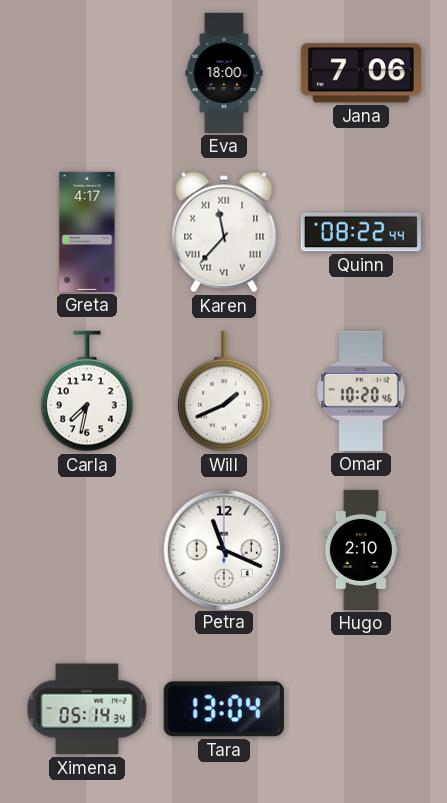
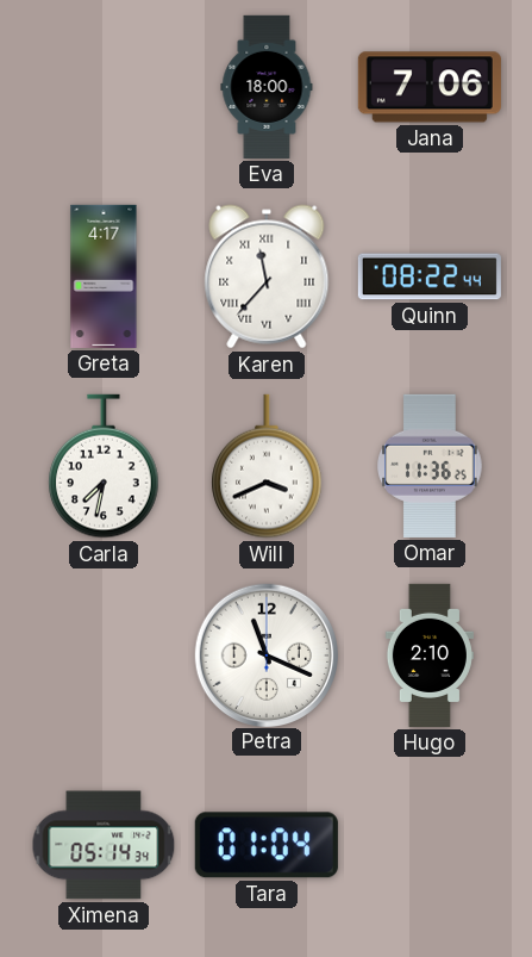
Will: 1:41 -> 3:41 (267, 466)
Omar: 10:20 -> 11:36 (430, 466)
Tara: 13:04 -> 01:04 (267, 845)
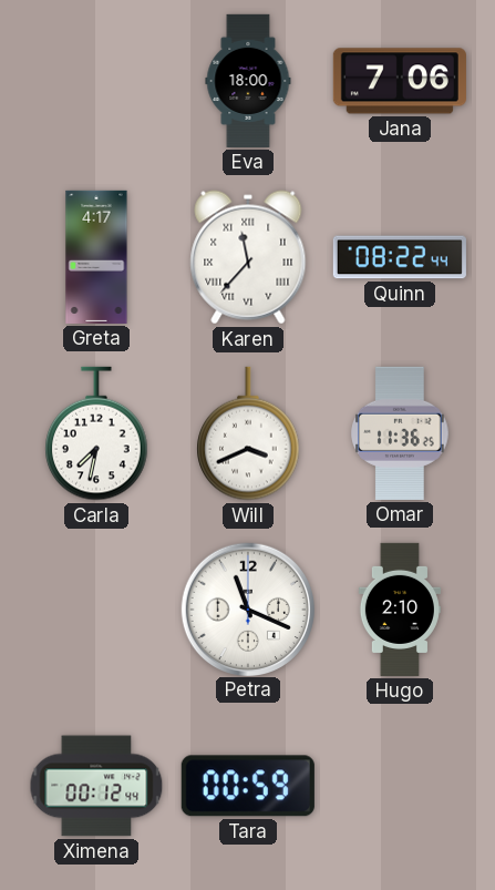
Ximena: 05:14 -> 00:12 (96, 786)
Tara: 01:04 -> 00:59 (248, 786)
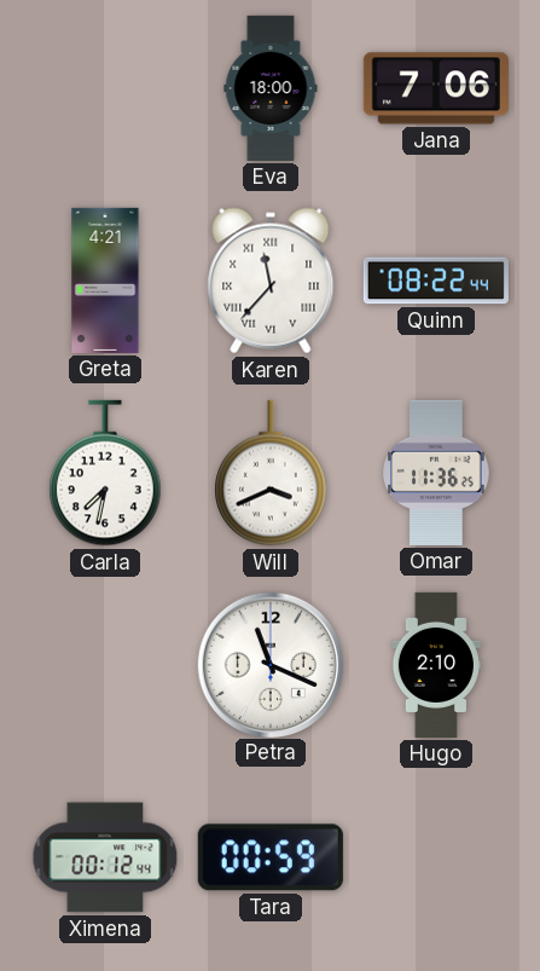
Greta: 4:17 -> 4:21 (105, 281)
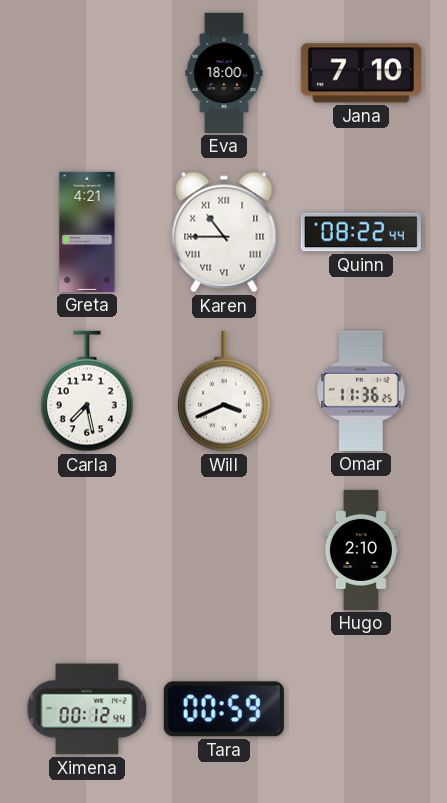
Jana: 7:06 -> 7:10 (361, 73)
Karen: 11:37 -> 10:45 (224, 232)
Carla: 7:32 -> 7:28 (87, 391)
Petra: 11:19 -> none (269, 664)
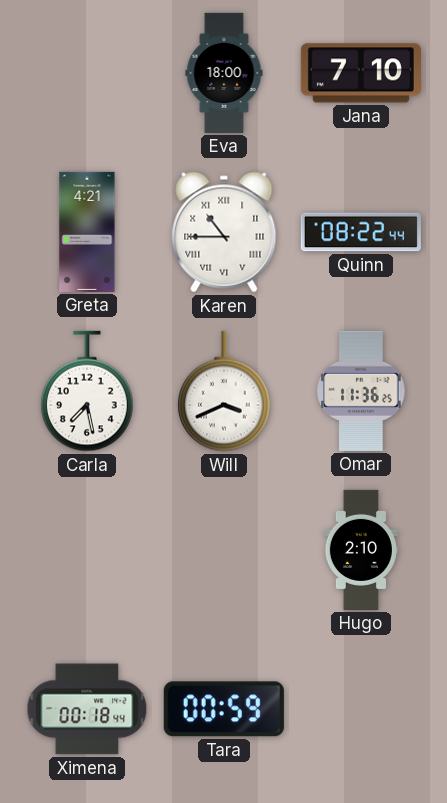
Ximena: 00:12 -> 00:18 (87, 709)
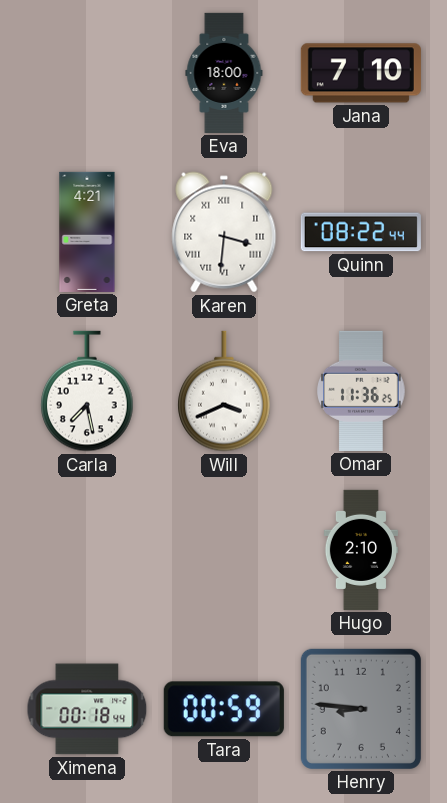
Karen: 10:45 -> 3:31 (224, 232)
Henry: none -> 8:46 (361, 709)
